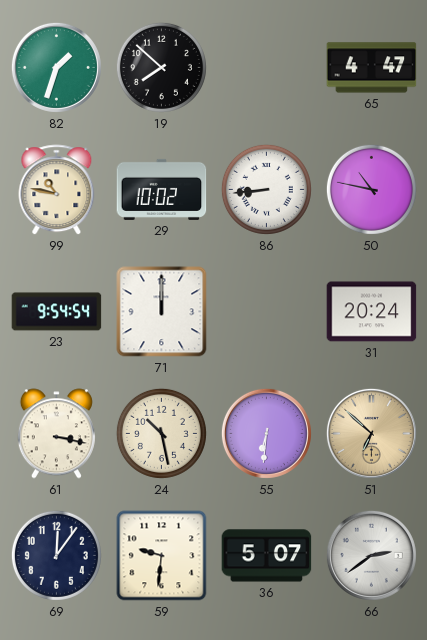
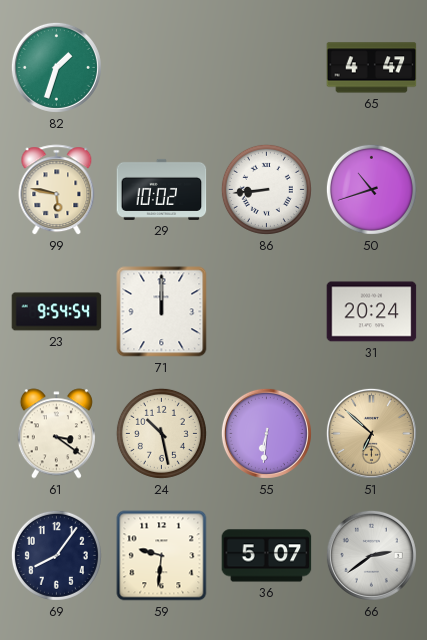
19: 7:52 -> none (161, 67)
99: 10:47 -> 5:47 (57, 190)
50: 10:47 -> 10:42 (371, 189)
61: 3:17 -> 3:21 (56, 434)
69: 12:06 -> 8:06 (56, 555)
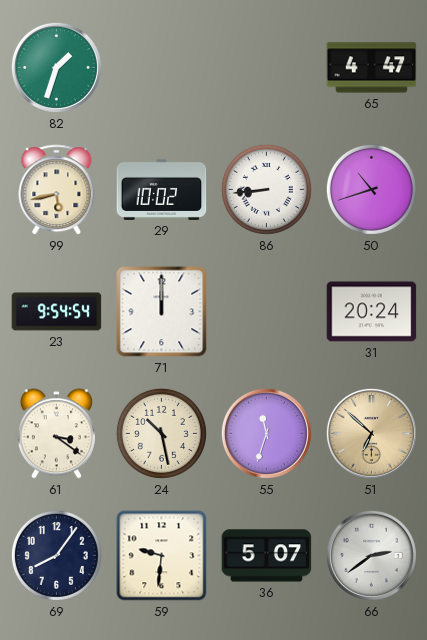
99: 5:47 -> 5:43 (57, 190)
55: 6:31 -> 11:33 (266, 433)
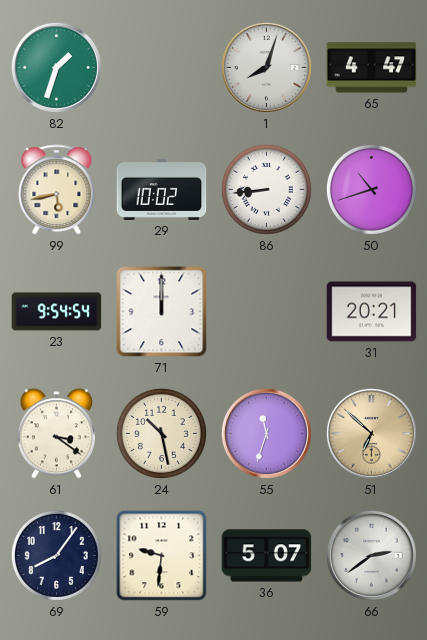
1: none -> 8:03 (266, 67)
31: 20:24 -> 20:21 (372, 312)
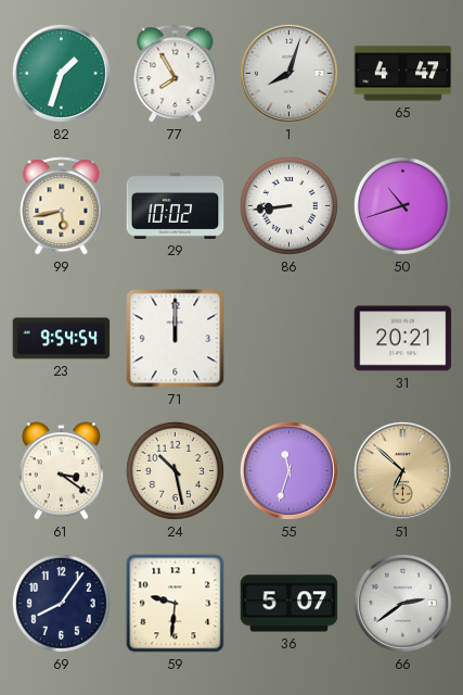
77: none -> 7:55 (176, 74)
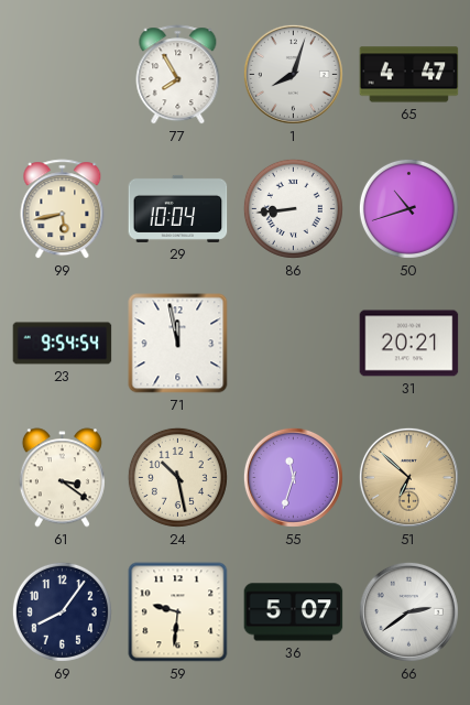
82: 1:33 -> none (61, 73)
29: 10:02 -> 10:04 (178, 208)
71: 12:00 -> 11:58 (178, 344)
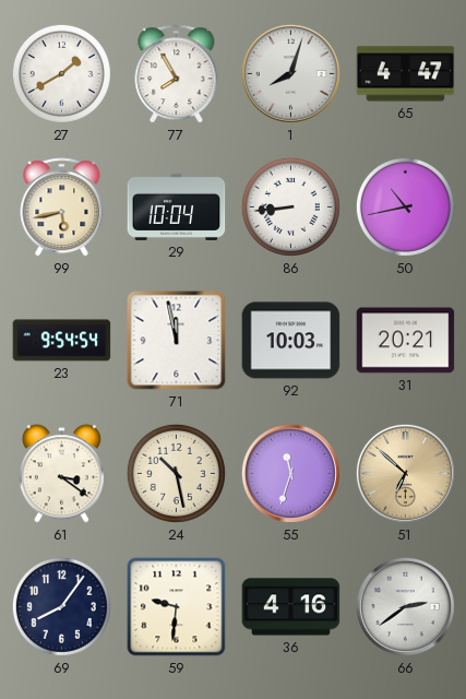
27: none -> 1:40 (61, 73)
50: 10:42 -> 10:43 (405, 206)
92: none -> 10:03 (291, 341)
36: 5:07 -> 4:16 (291, 607)
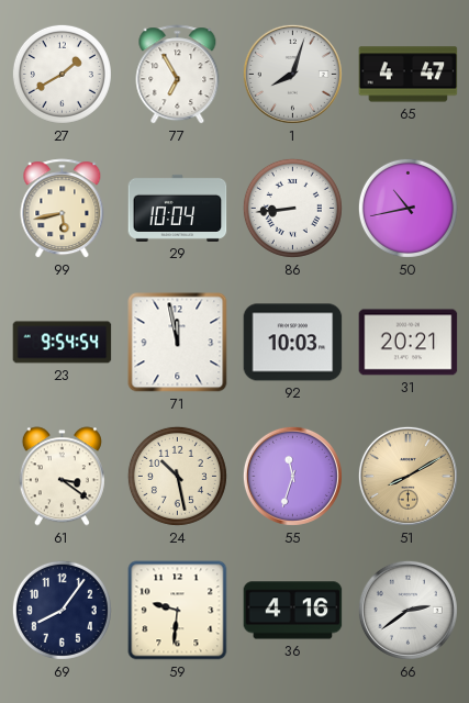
77: 7:55 -> 6:55 (178, 75)
51: 6:52 -> 8:10 (407, 476)
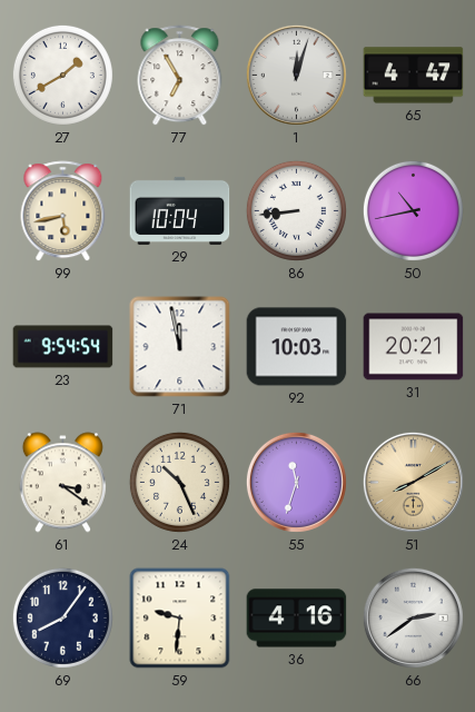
1: 8:03 -> 12:03 (296, 75)
24: 10:28 -> 10:26 (179, 482)
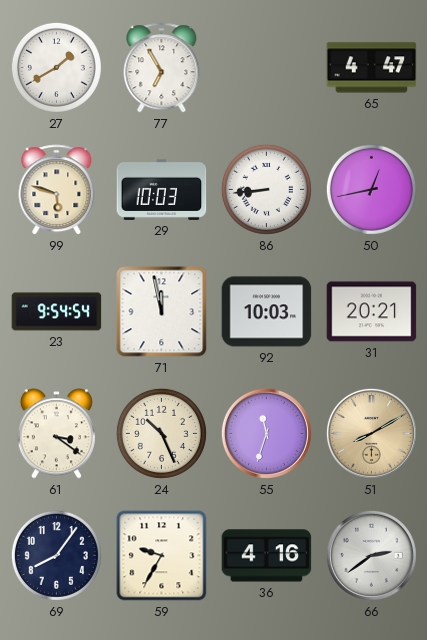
1: 12:03 -> none (296, 75)
99: 5:43 -> 5:48 (57, 190)
29: 10:04 -> 10:03 (162, 189)
50: 10:43 -> 12:43 (371, 189)
59: 9:31 -> 9:35 (162, 556)
